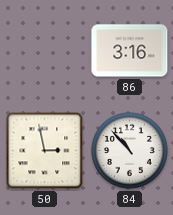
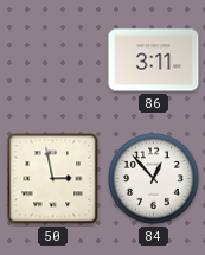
86: 3:16 -> 3:11 (154, 60)
84: 10:53 -> 12:53 (154, 179)
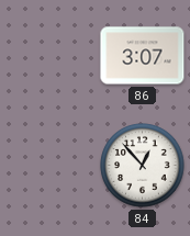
86: 3:11 -> 3:07 (143, 56)
50: 2:58 -> none (53, 179)
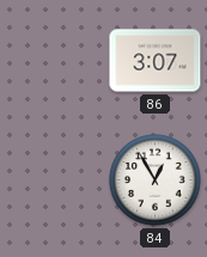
84: 12:53 -> 12:55 (156, 180)
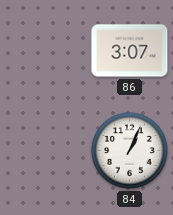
84: 12:55 -> 1:04 (130, 151)
